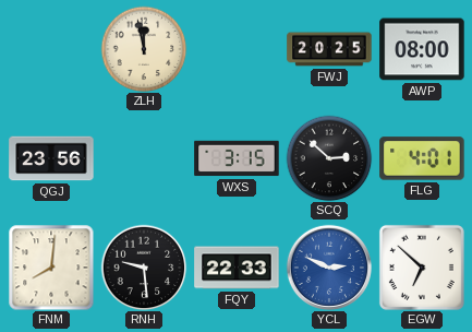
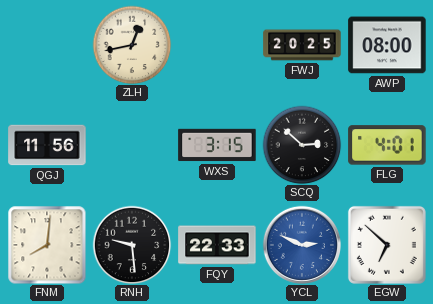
ZLH: 11:58 -> 12:43 (132, 45)
QGJ: 23:56 -> 11:56 (47, 145)
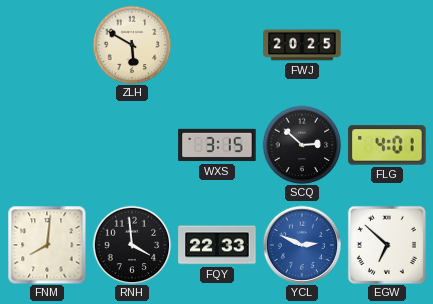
ZLH: 12:43 -> 5:50 (132, 45)
AWP: 08:00 -> none (387, 45)
QGJ: 11:56 -> none (47, 145)
RNH: 9:29 -> 3:59 (132, 245)
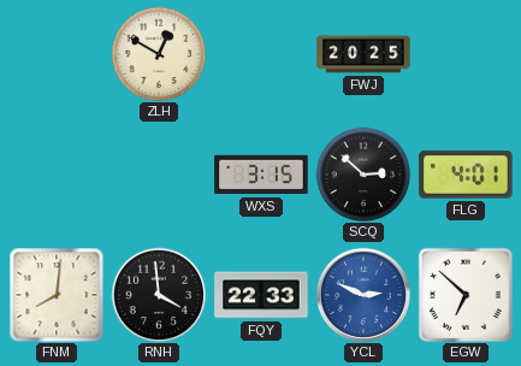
ZLH: 5:50 -> 12:50 (159, 54)
